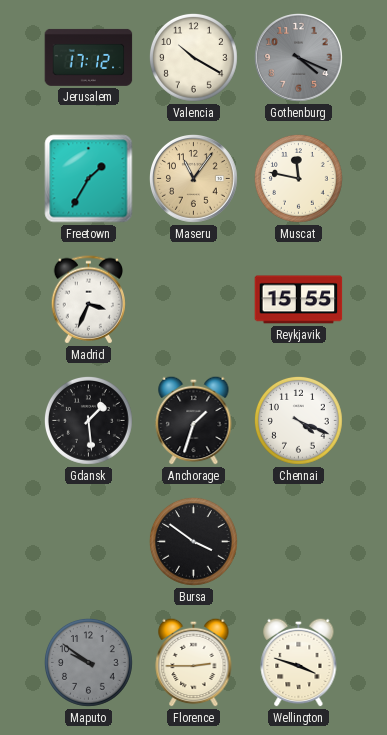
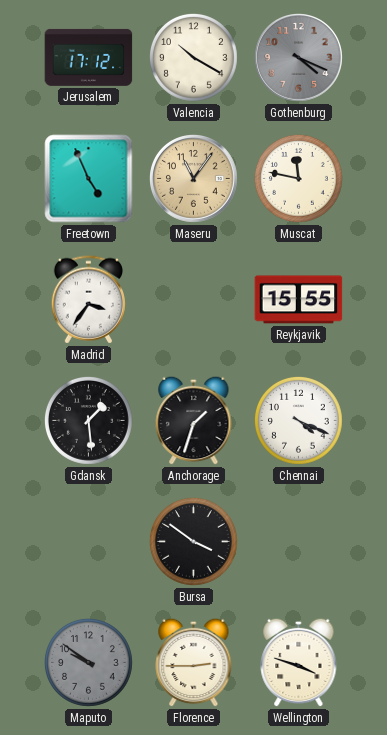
Freetown: 1:35 -> 4:56 (89, 179)
Madrid: 3:34 -> 3:36 (88, 300)
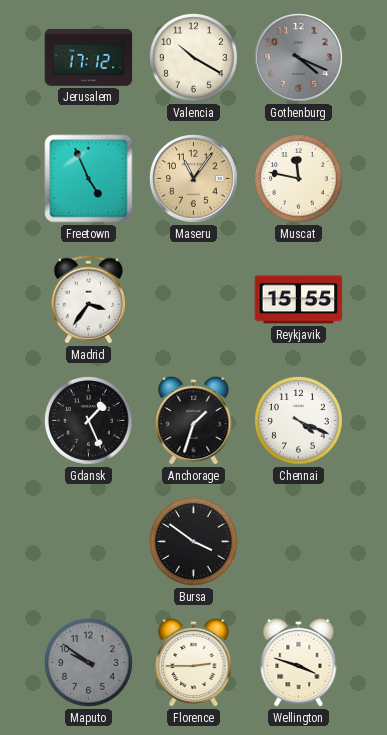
Gdansk: 1:29 -> 1:26 (89, 421)
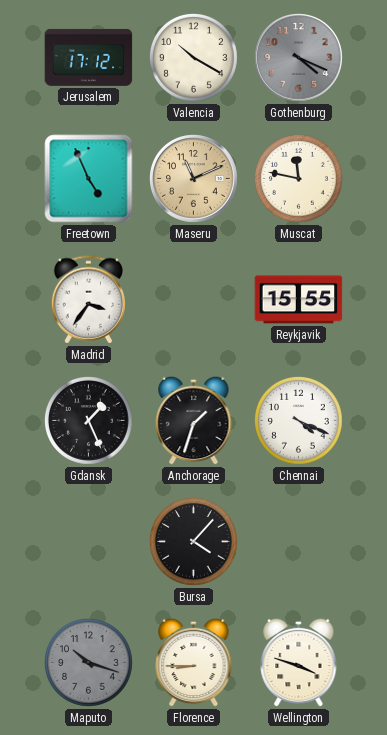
Maseru: 11:06 -> 11:11 (194, 179)
Bursa: 3:51 -> 4:07 (194, 542)
Maputo: 9:51 -> 10:18 (89, 663)
Florence: 2:45 -> 8:45 (194, 662)
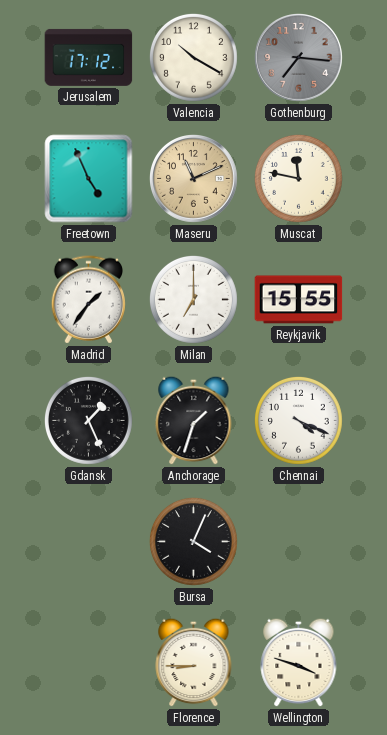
Gothenburg: 4:19 -> 7:16 (299, 58)
Madrid: 3:36 -> 1:36 (88, 300)
Milan: none -> 7:00 (194, 300)
Bursa: 4:07 -> 4:04 (194, 542)
Maputo: 10:18 -> none (89, 663)
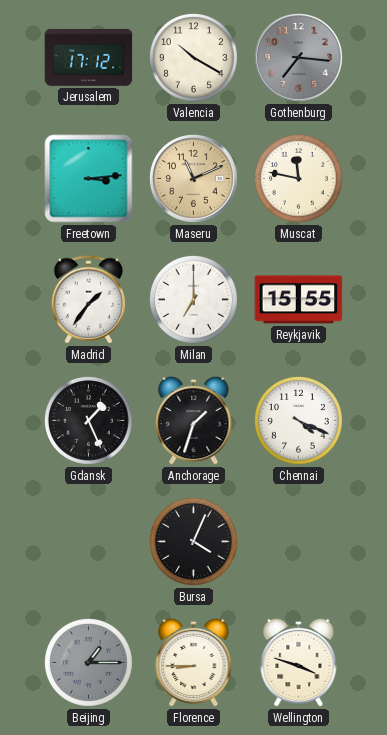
Freetown: 4:56 -> 3:14 (89, 179)
Beijing: none -> 1:15 (89, 663)
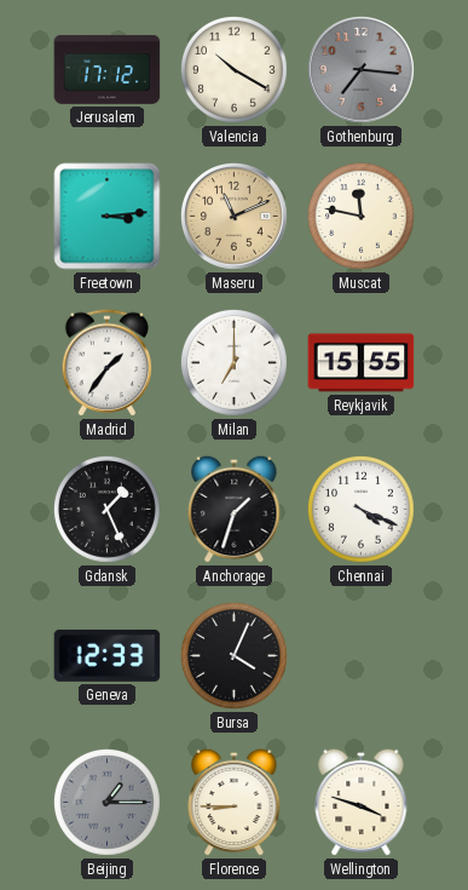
Geneva: none -> 12:33 (108, 655)
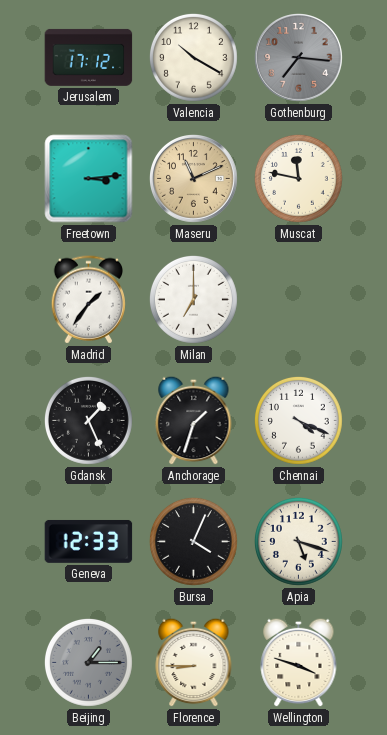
Reykjavik: 15:55 -> none (362, 363)
Apia: none -> 5:18 (299, 542)
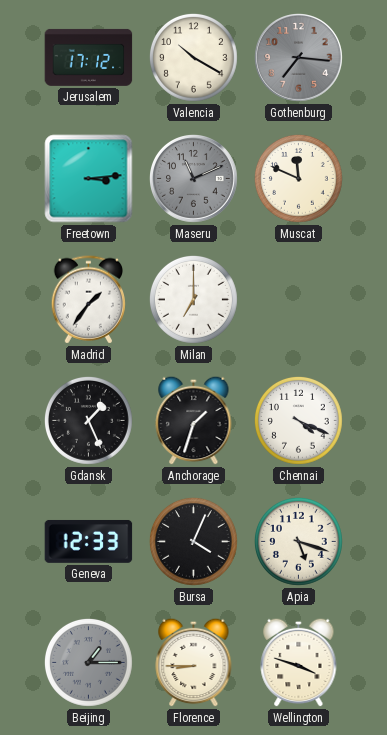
Maseru dial: champagne -> grey (194, 179)
Muscat: 11:47 -> 11:49 (299, 179)
